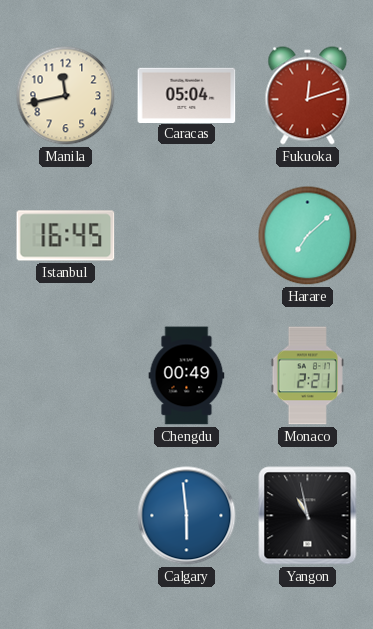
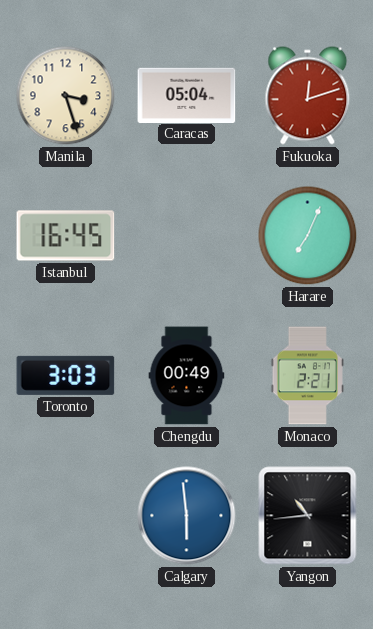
Manila: 11:43 -> 3:27 (66, 96)
Harare: 7:08 -> 7:04 (308, 236)
Toronto: none -> 3:03 (66, 375)
Yangon: 10:58 -> 10:44 (308, 516)
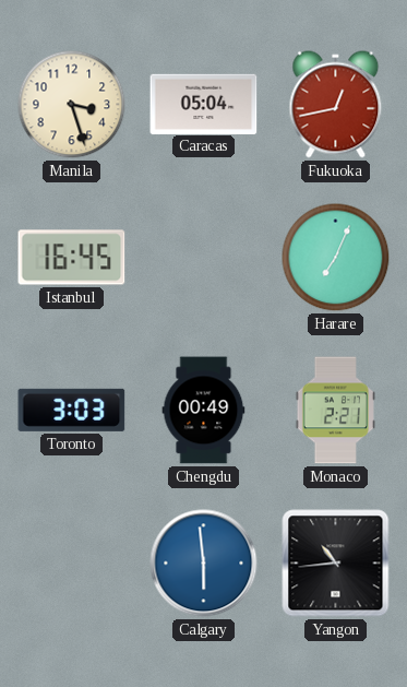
Fukuoka: 12:12 -> 12:43 (336, 105)
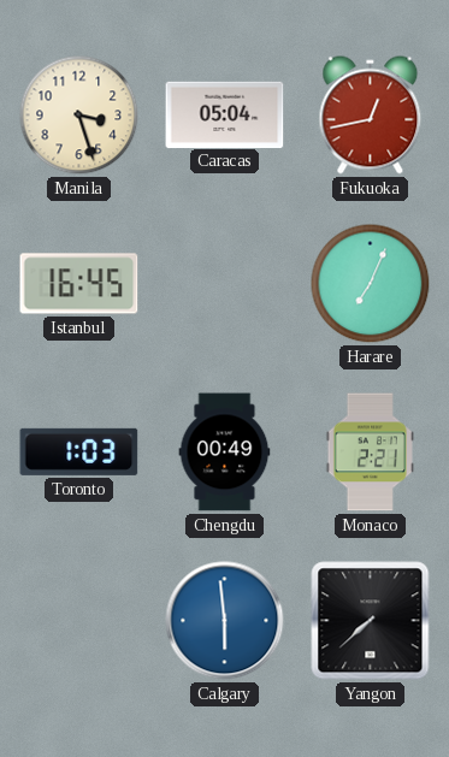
Toronto: 3:03 -> 1:03 (79, 451)
Yangon: 10:44 -> 7:38 (371, 621)
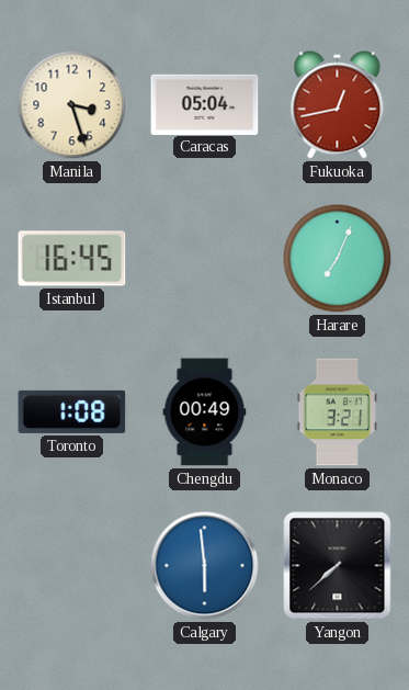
Toronto: 1:03 -> 1:08 (72, 411)
Monaco: 2:21 -> 3:21 (337, 412)
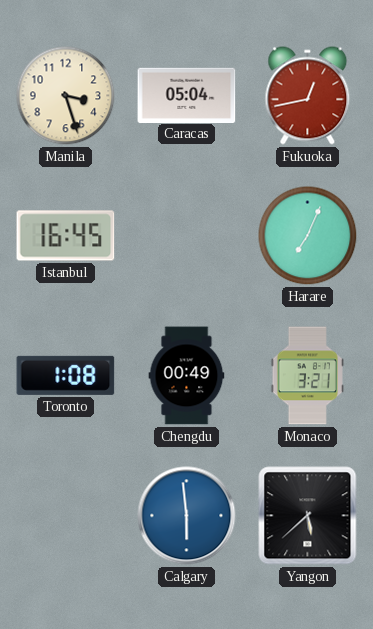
Yangon: 7:38 -> 5:38 (308, 516)
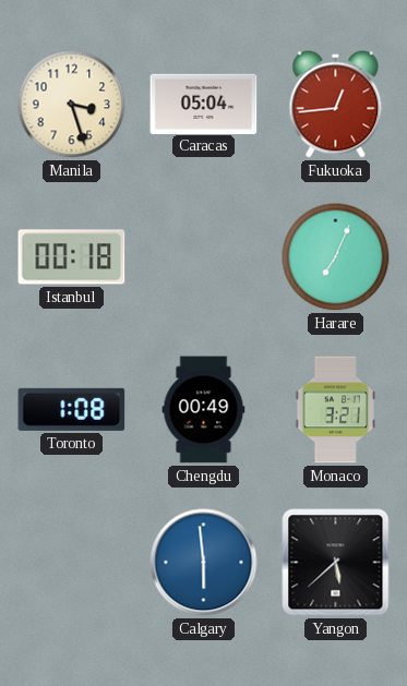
Fukuoka: 12:43 -> 12:44 (336, 105)
Istanbul: 16:45 -> 00:18 (72, 257)
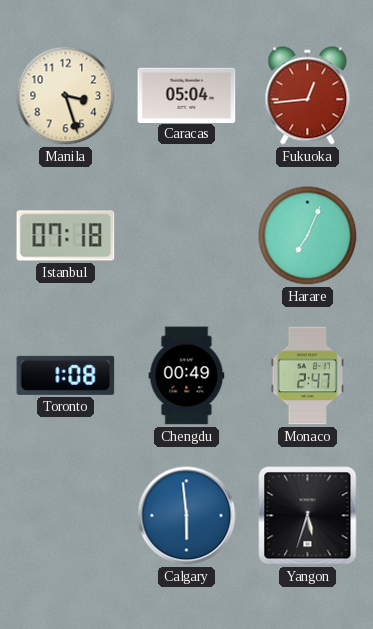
Istanbul: 00:18 -> 07:18 (66, 236)
Monaco: 3:21 -> 2:47 (307, 376)
Yangon: 5:38 -> 5:33 (308, 516)
